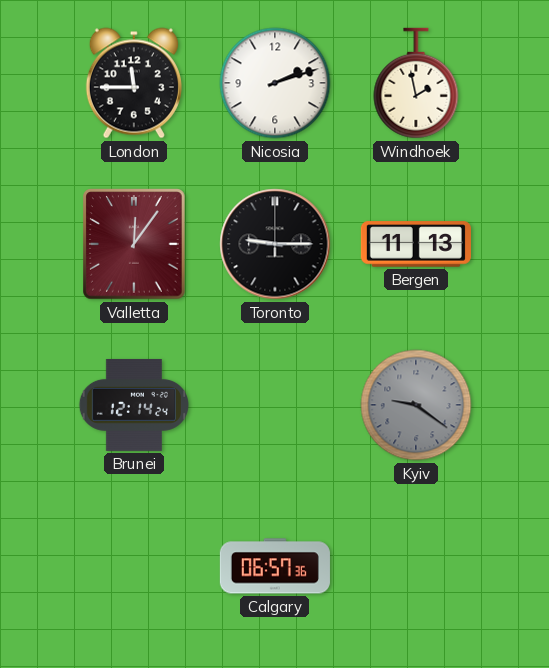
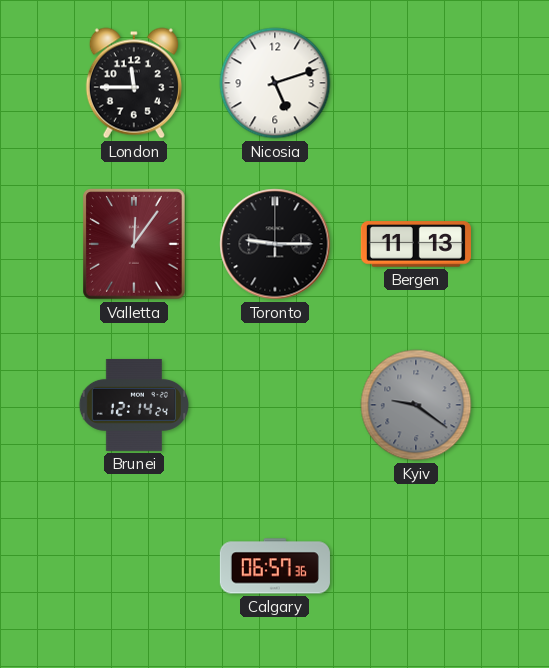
Nicosia: 2:12 -> 5:12 (275, 83)
Windhoek: 1:58 -> none (416, 83)
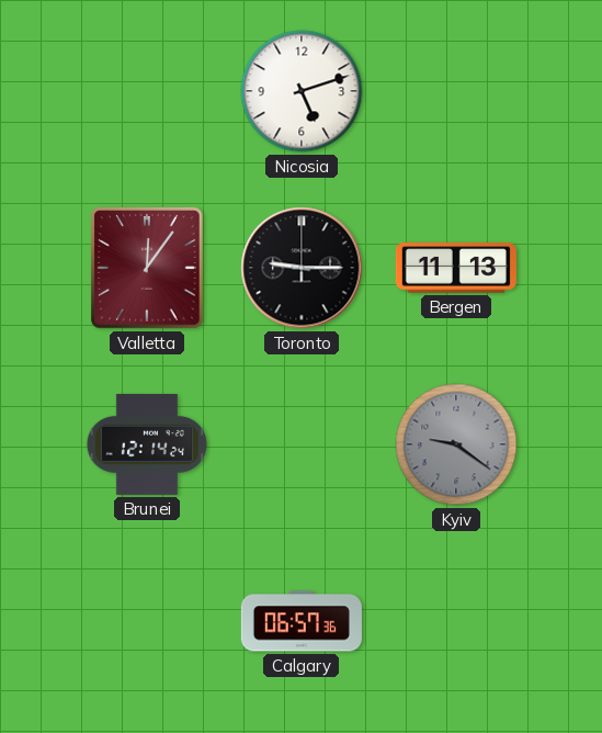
London: 11:45 -> none (134, 83)
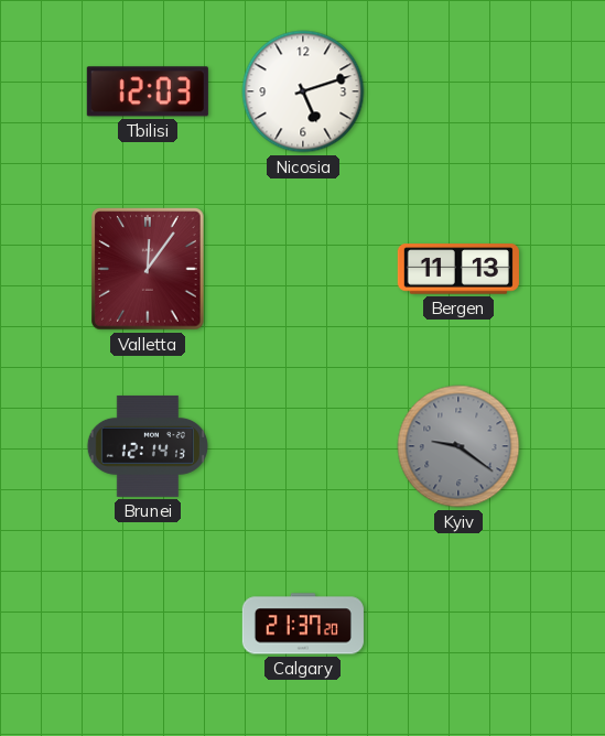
Tbilisi: none -> 12:03 (148, 91)
Toronto: 9:15 -> none (302, 268)
Brunei: 12:14:24 -> 12:14:13 (148, 446)
Calgary: 06:57 -> 21:37 (303, 624)
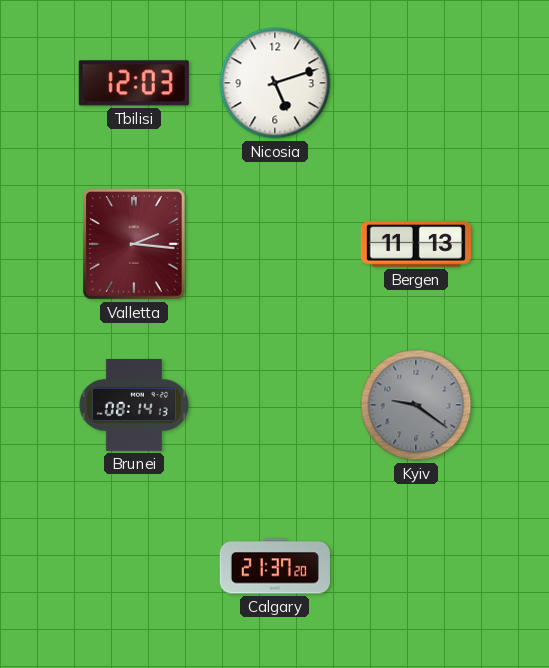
Valletta: 12:06 -> 2:16 (134, 244)
Brunei: 12:14 -> 08:14 (134, 405)
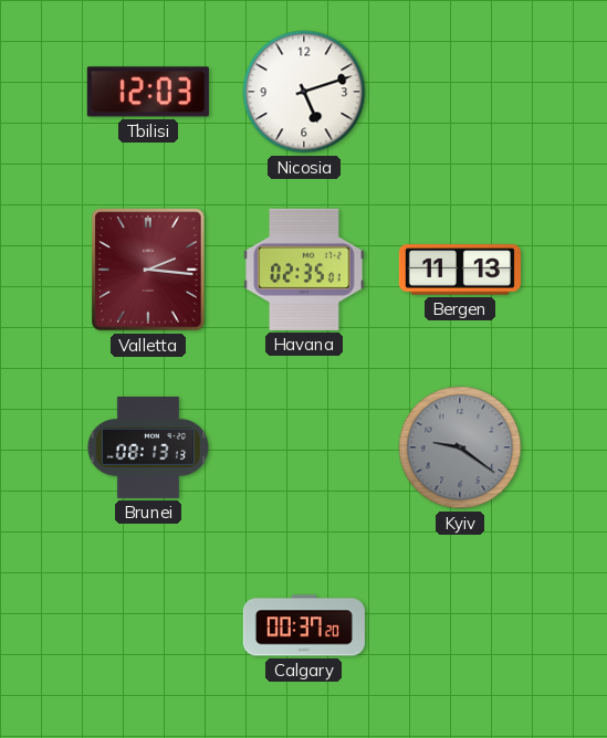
Havana: none -> 02:35 (304, 270)
Brunei: 08:14 -> 08:13 (148, 447)
Calgary: 21:37 -> 00:37 (304, 625)
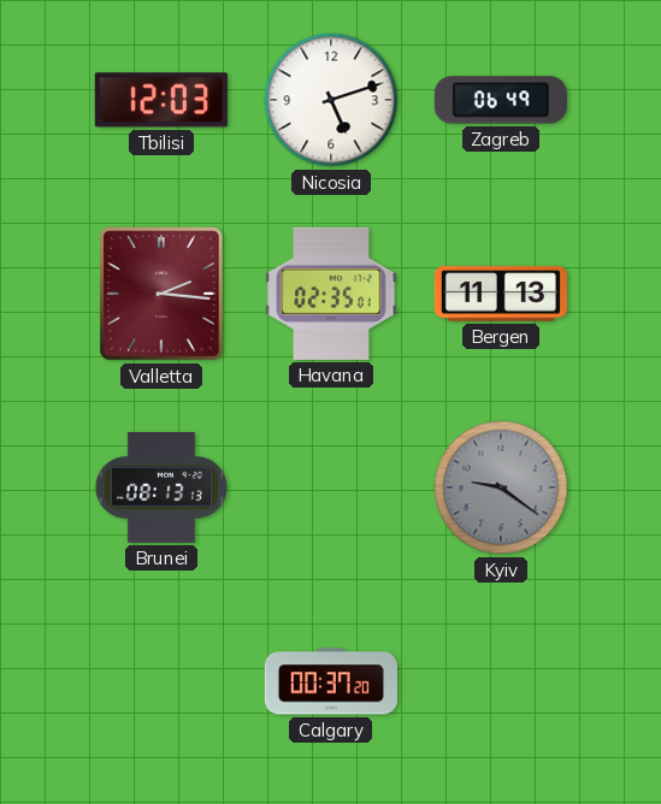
Zagreb: none -> 06:49 (501, 100)
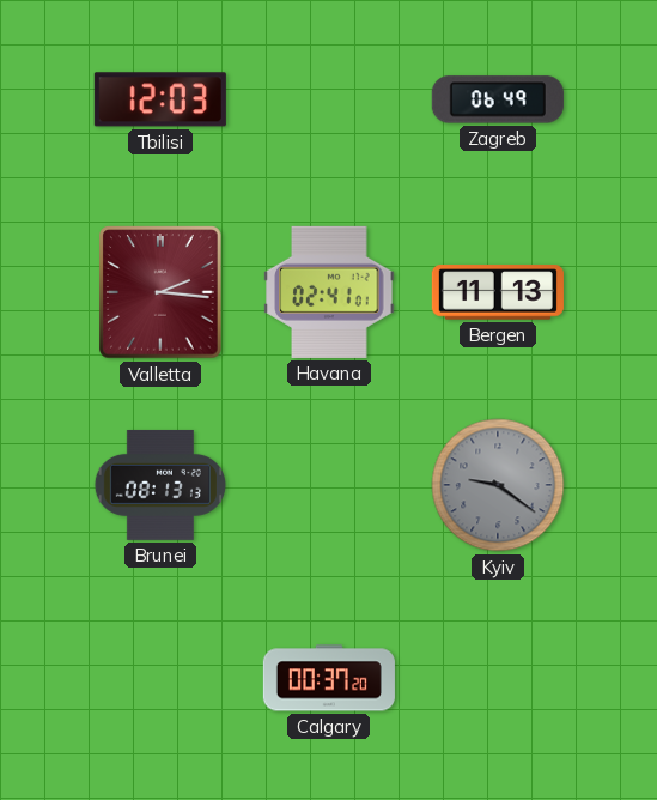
Nicosia: 5:12 -> none (331, 100)
Havana: 02:35 -> 02:41 (329, 292)
